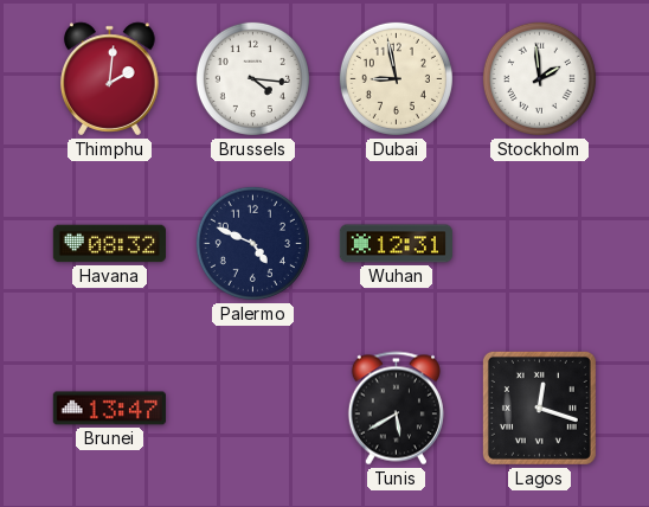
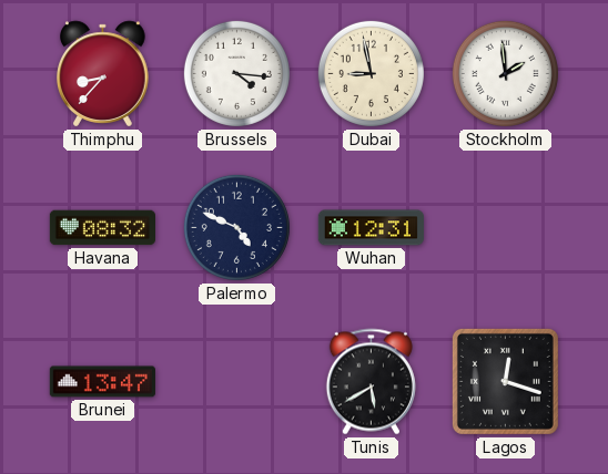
Thimphu: 2:01 -> 8:37 (103, 74)
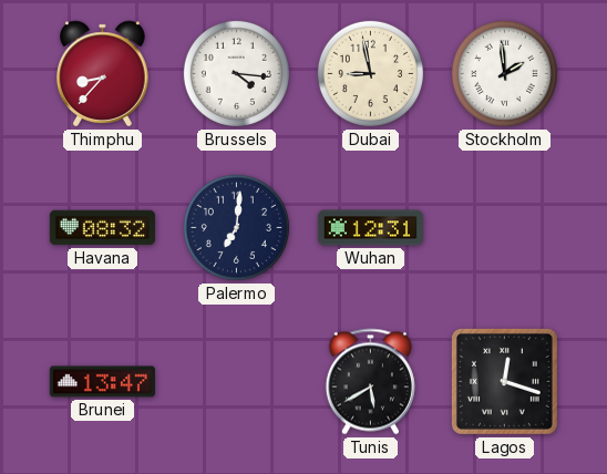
Palermo: 4:49 -> 7:01 (236, 227)
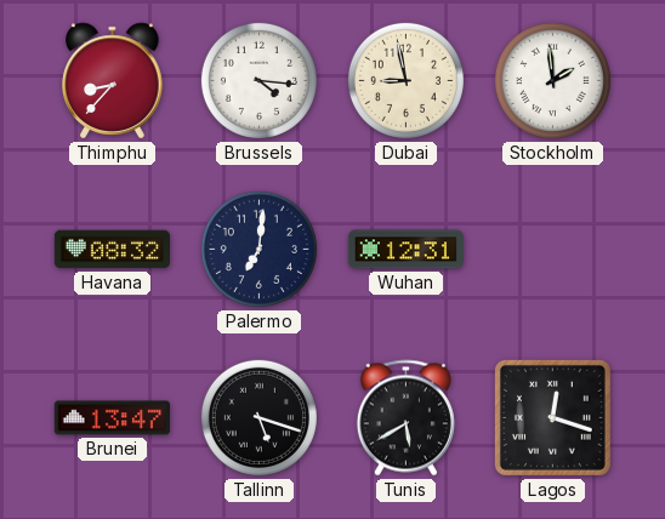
Tallinn: none -> 5:18 (258, 417)
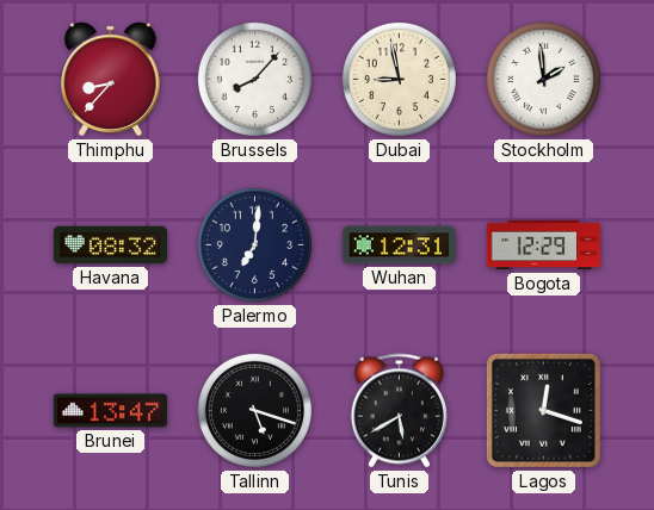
Brussels: 4:16 -> 8:07 (254, 79)
Bogota: none -> 12:29 (543, 245)
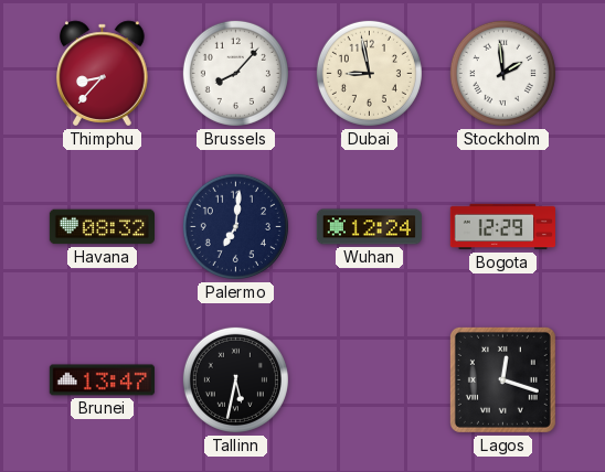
Wuhan: 12:31 -> 12:24 (369, 227)
Tallinn: 5:18 -> 5:32 (235, 379)
Tunis: 5:40 -> none (399, 411)
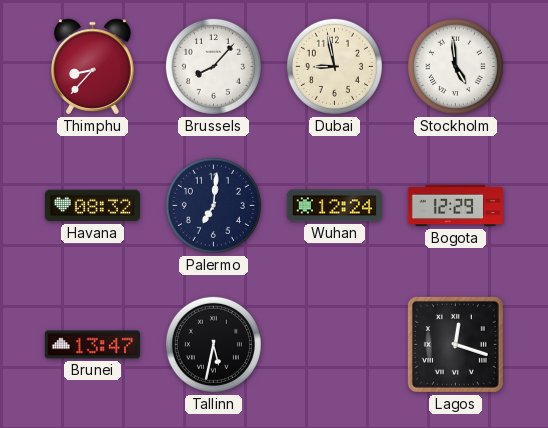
Stockholm: 1:59 -> 4:59 (455, 66)
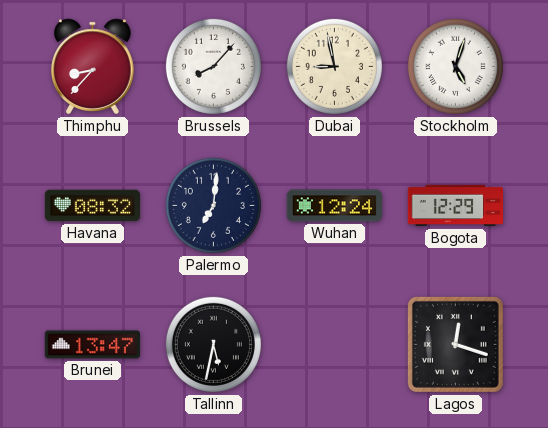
Stockholm: 4:59 -> 5:03 (455, 66)
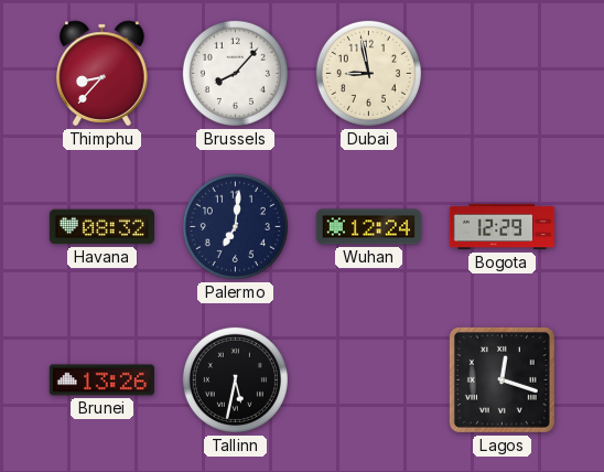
Stockholm: 5:03 -> none (455, 66)
Brunei: 13:47 -> 13:26 (101, 380)
